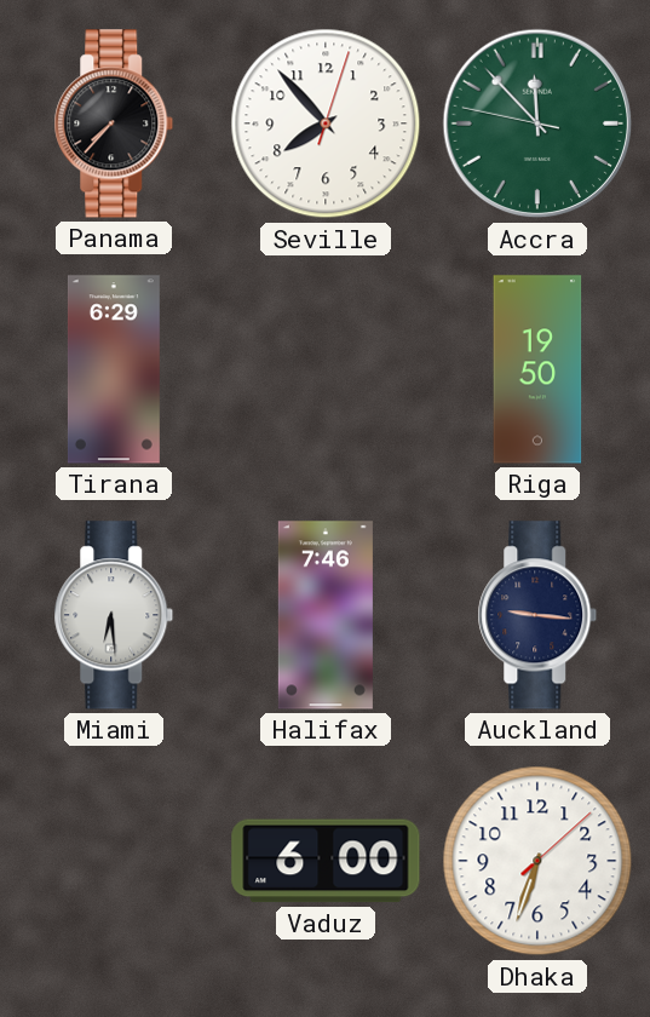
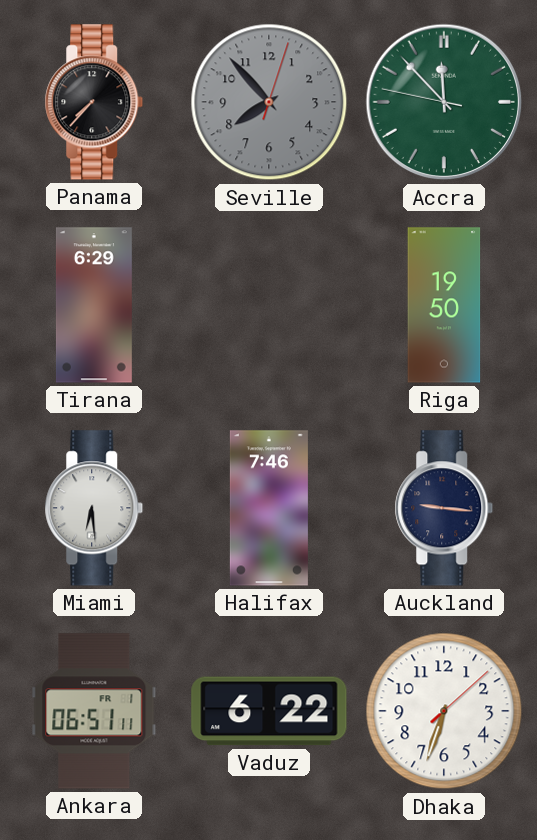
Seville dial: white -> grey (269, 102)
Ankara: none -> 06:51 (94, 711)
Vaduz: 6:00 -> 6:22 (269, 711)
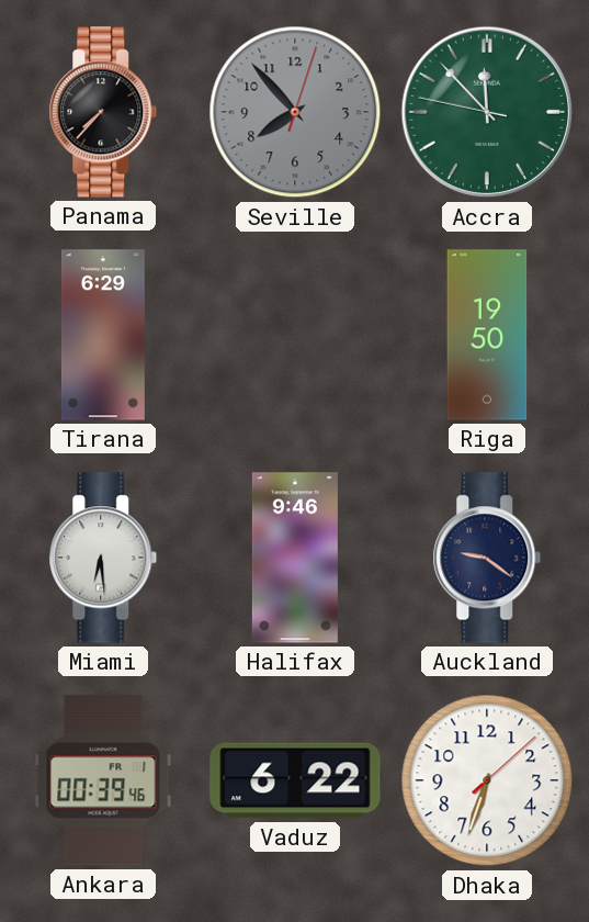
Halifax: 7:46 -> 9:46 (295, 558)
Auckland: 9:16 -> 9:21 (487, 558)
Ankara: 06:51 -> 00:39 (103, 780)
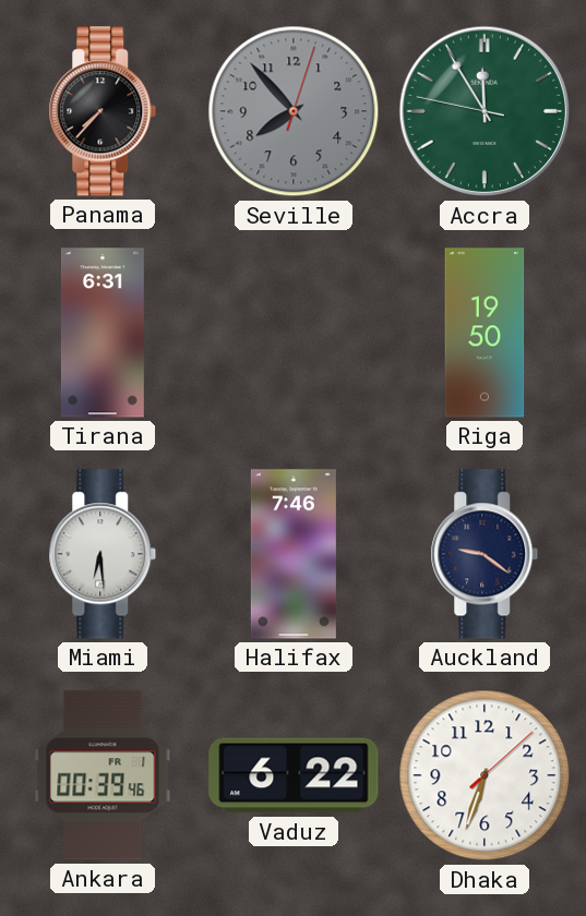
Accra: 11:52 -> 11:54 (485, 111)
Tirana: 6:29 -> 6:31 (103, 333)
Halifax: 9:46 -> 7:46 (294, 554)
